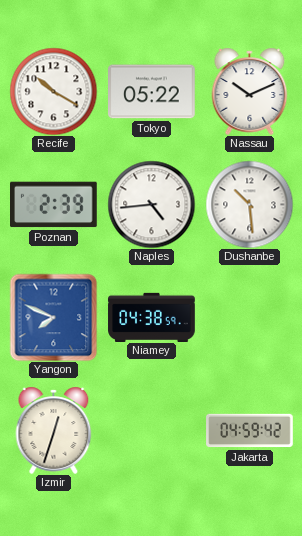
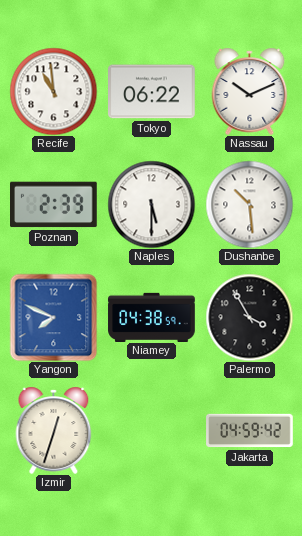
Recife: 10:20 -> 10:59 (53, 91)
Tokyo: 05:22 -> 06:22 (152, 92)
Naples: 4:44 -> 5:30 (151, 204)
Palermo: none -> 3:55 (249, 317)
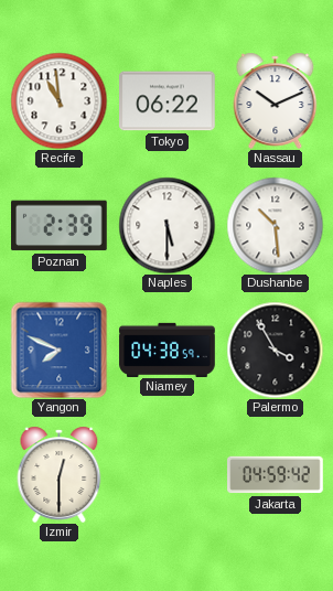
Izmir: 12:33 -> 12:30 (60, 474)
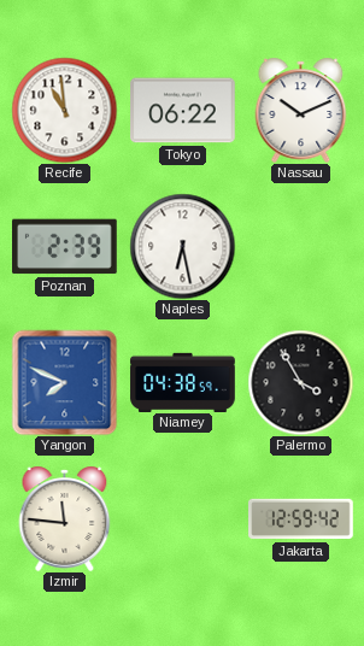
Naples: 5:30 -> 6:28 (182, 246)
Dushanbe: 10:29 -> none (275, 225)
Izmir: 12:30 -> 11:46 (65, 518)
Jakarta: 04:59 -> 12:59 (301, 519)
